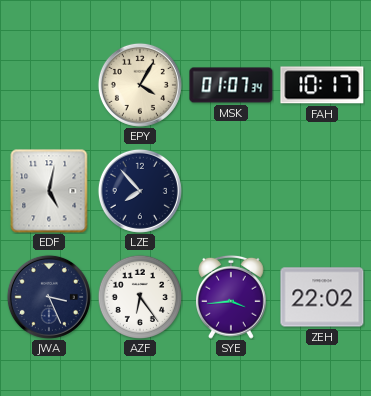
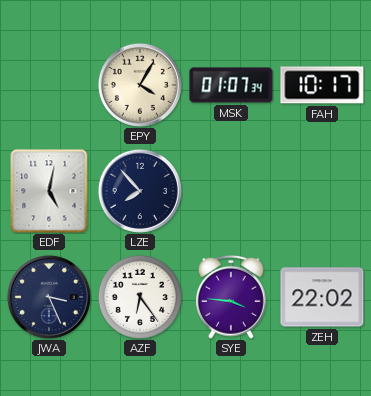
SYE: 3:44 -> 3:46 (232, 297)
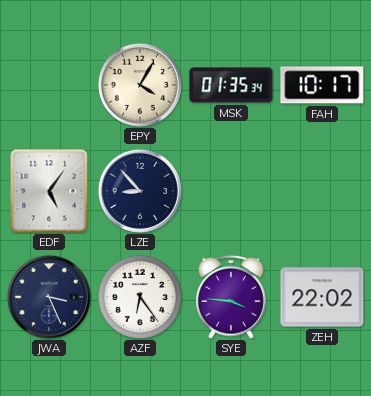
MSK: 01:07 -> 01:35 (231, 85)
EDF: 5:02 -> 5:06 (49, 191)
LZE: 7:53 -> 8:53 (140, 191)
